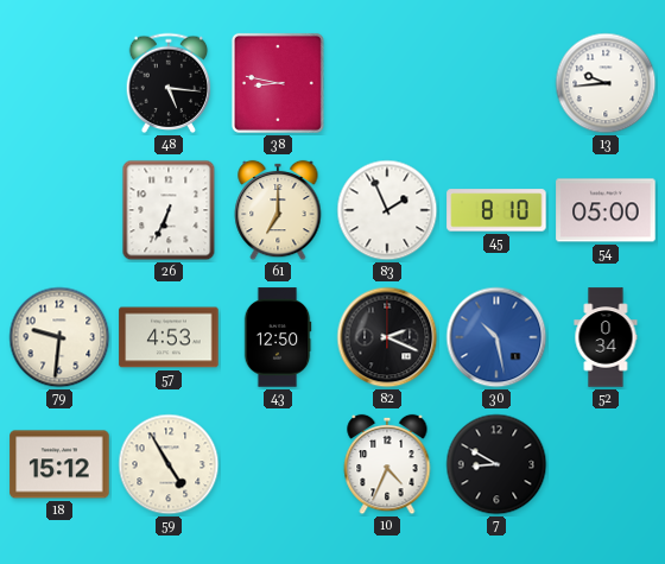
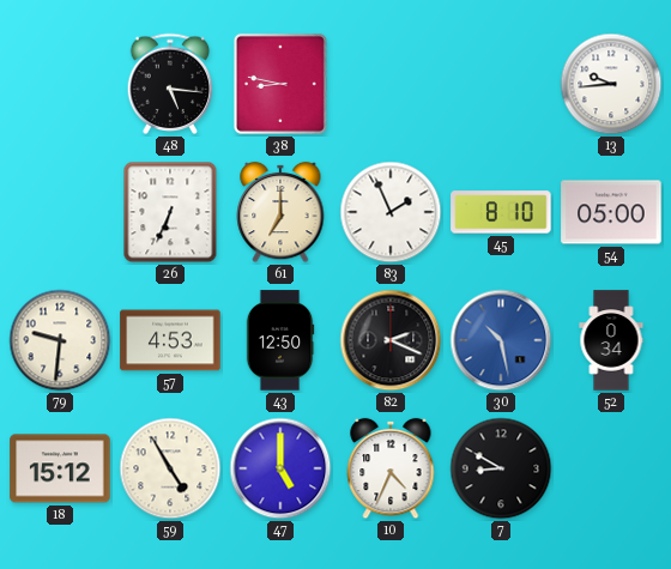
47: none -> 5:00 (280, 468)
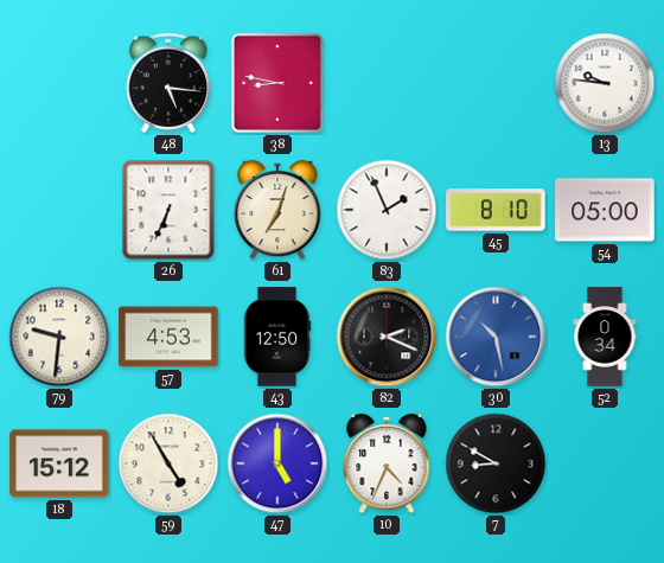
13: 9:44 -> 9:46 (605, 83)
61: 7:00 -> 7:03 (277, 210)
